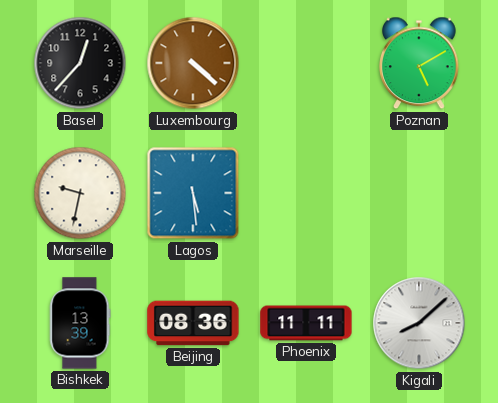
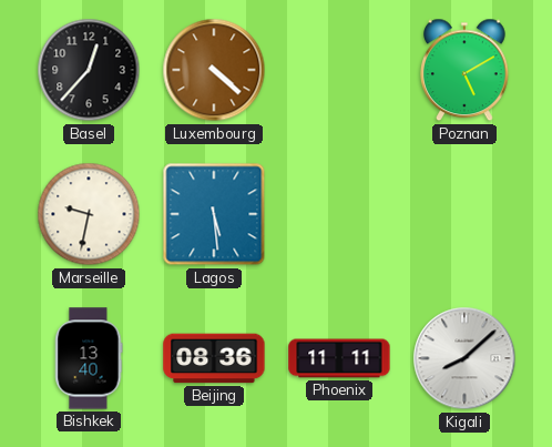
Bishkek: 13:39 -> 13:40 (89, 358)
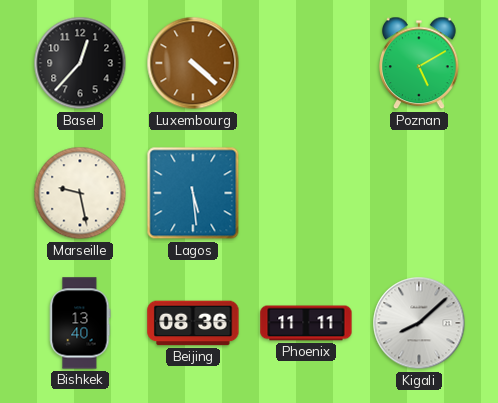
Marseille: 9:32 -> 9:28 (80, 193)
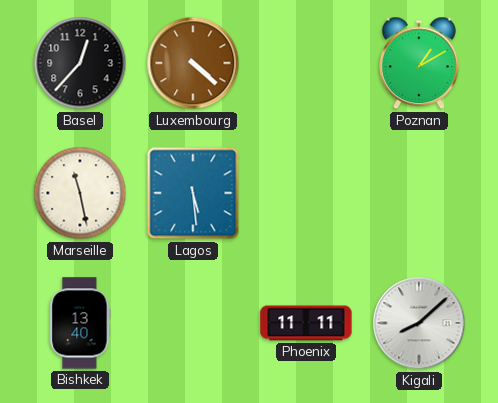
Poznan: 5:10 -> 1:10 (420, 63)
Marseille: 9:28 -> 11:28 (80, 193)
Beijing: 08:36 -> none (193, 323)
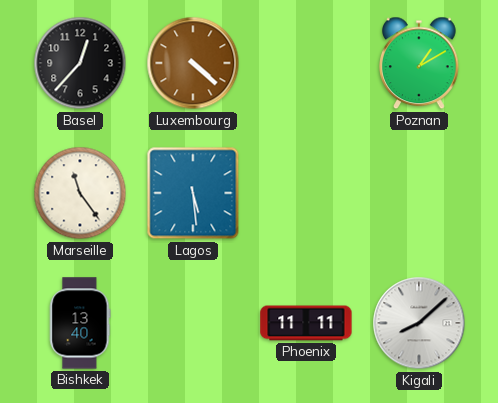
Marseille: 11:28 -> 11:24 (80, 193)
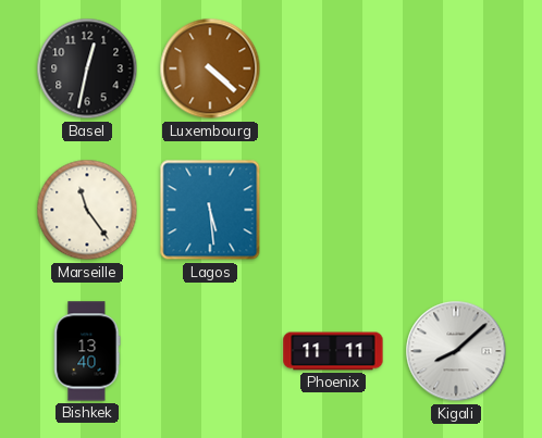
Basel: 12:37 -> 12:32 (87, 68)
Poznan: 1:10 -> none (420, 63)
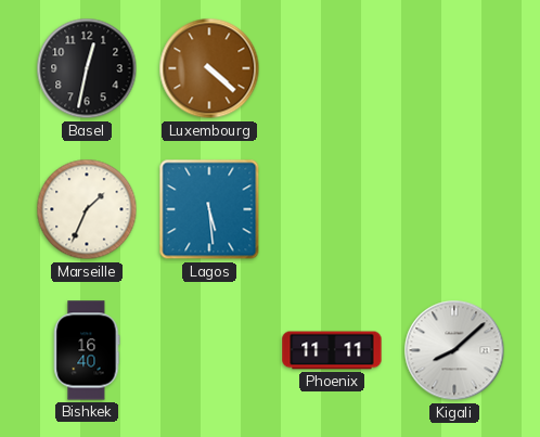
Marseille: 11:24 -> 1:34 (87, 209)
Bishkek: 13:40 -> 16:40 (87, 350)
